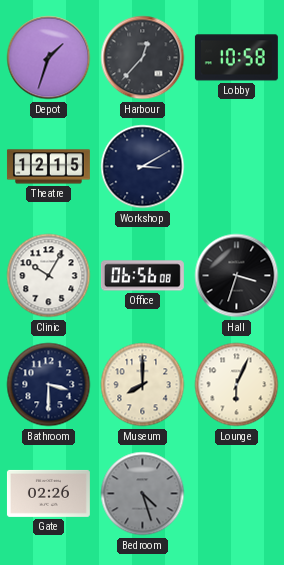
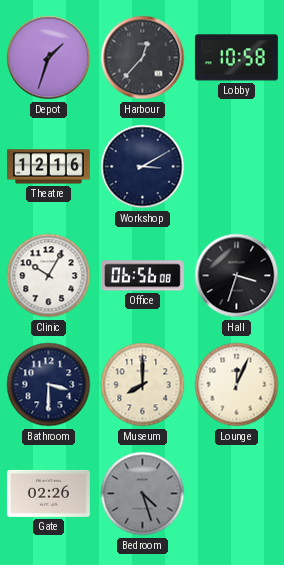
Theatre: 12:15 -> 12:16 (48, 167)
Lounge: 6:04 -> 12:04 (237, 385)
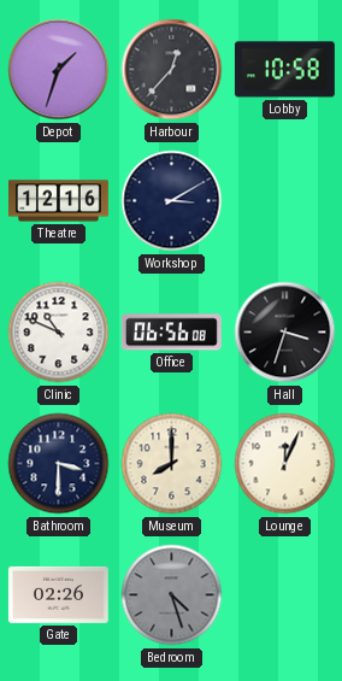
Clinic: 10:05 -> 10:49 (59, 333)
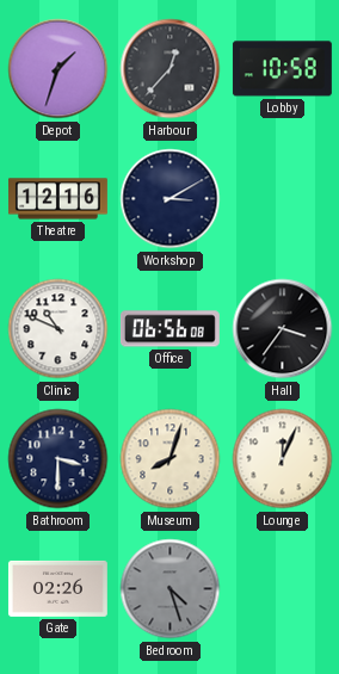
Hall: 3:33 -> 3:36 (283, 329)
Museum: 8:00 -> 8:03 (171, 459)
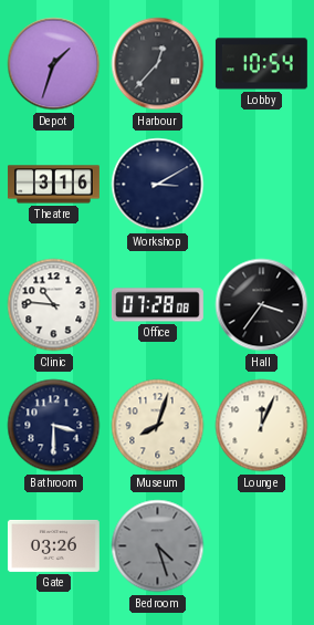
Lobby: 10:58 -> 10:54 (261, 64)
Theatre: 12:16 -> 3:16 (53, 185)
Clinic: 10:49 -> 10:46 (54, 305)
Office: 06:56 -> 07:28 (157, 305)
Gate: 02:26 -> 03:26 (53, 545)
